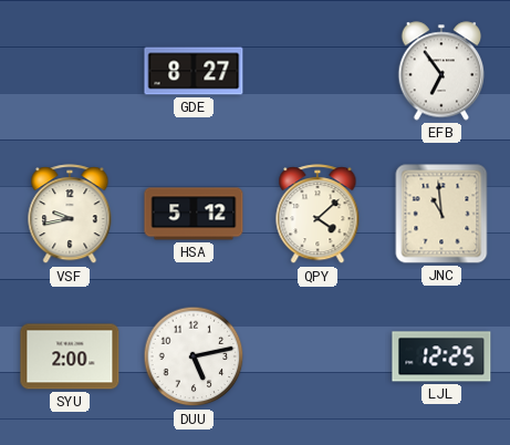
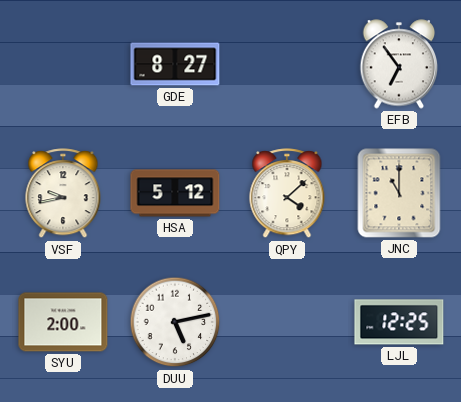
JNC: 10:59 -> 11:00 (399, 193)
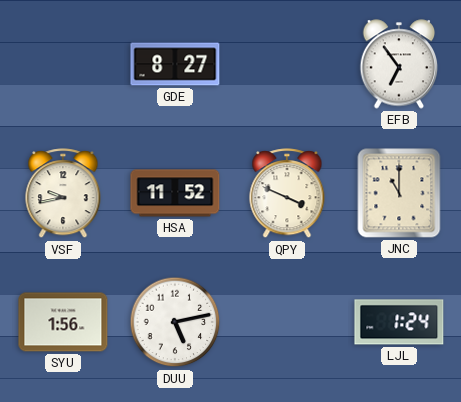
HSA: 5:12 -> 11:52 (175, 193)
QPY: 4:08 -> 3:49 (287, 194)
SYU: 2:00 -> 1:56 (63, 322)
LJL: 12:25 -> 1:24 (399, 322)
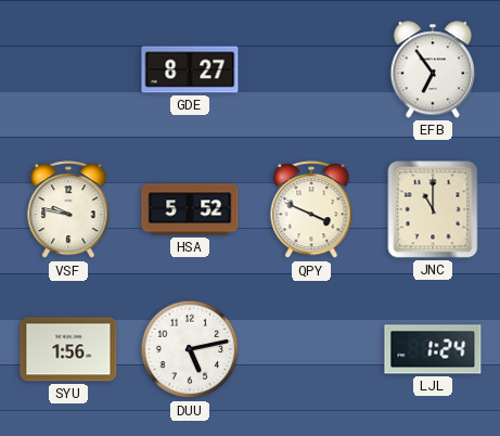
VSF: 9:43 -> 9:47 (68, 210)
HSA: 11:52 -> 5:52 (190, 209)
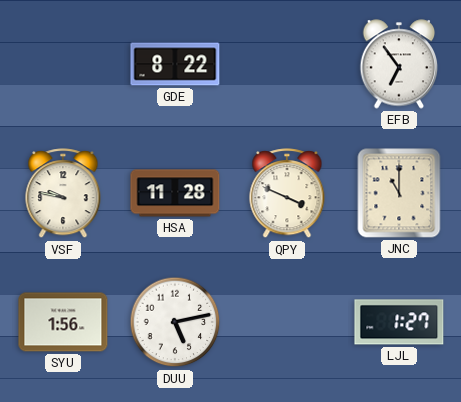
GDE: 8:27 -> 8:22 (175, 64)
HSA: 5:52 -> 11:28 (175, 193)
LJL: 1:24 -> 1:27 (399, 322)
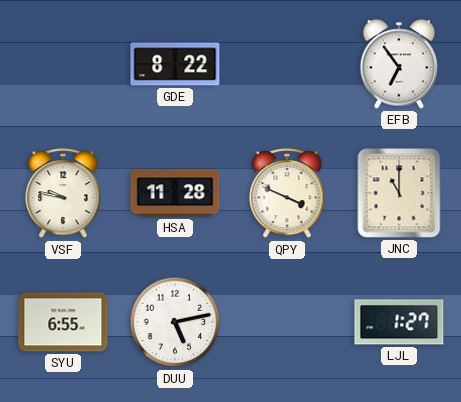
SYU: 1:56 -> 6:55 (63, 322)
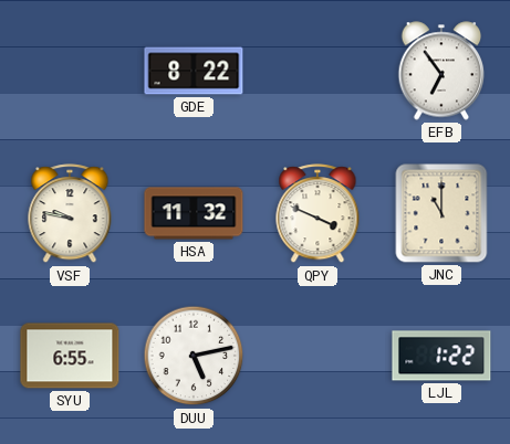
HSA: 11:28 -> 11:32 (194, 213)
LJL: 1:27 -> 1:22 (441, 356)
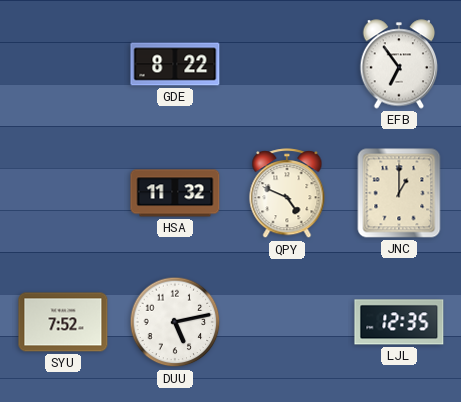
VSF: 9:47 -> none (70, 214)
QPY: 3:49 -> 4:49 (287, 194)
JNC: 11:00 -> 1:00 (399, 193)
SYU: 6:55 -> 7:52 (63, 322)
LJL: 1:22 -> 12:35 (399, 322)
